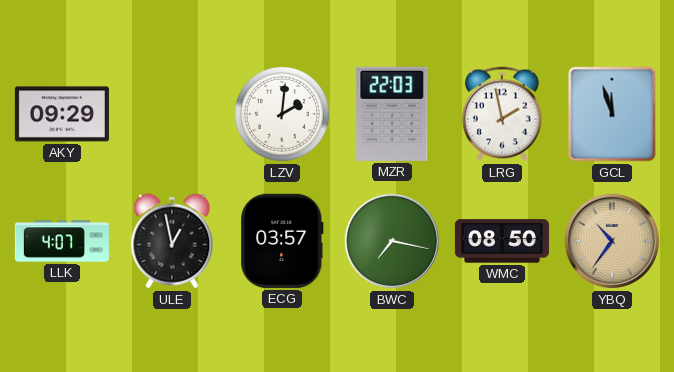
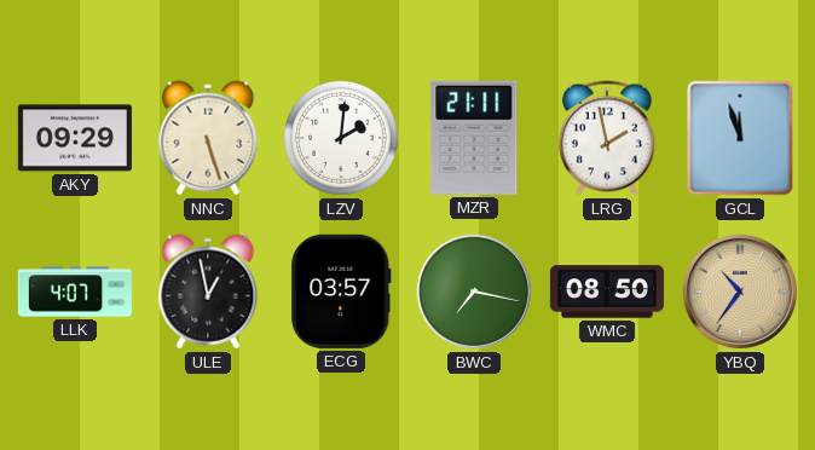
NNC: none -> 5:27 (208, 138)
MZR: 22:03 -> 21:11 (474, 138)
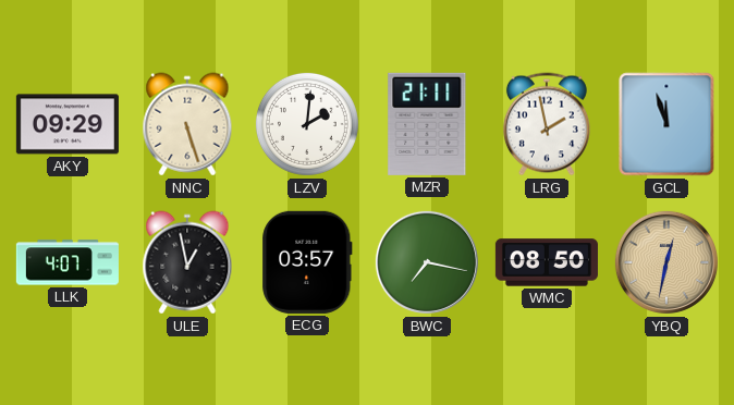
YBQ: 10:36 -> 12:32 (666, 262)
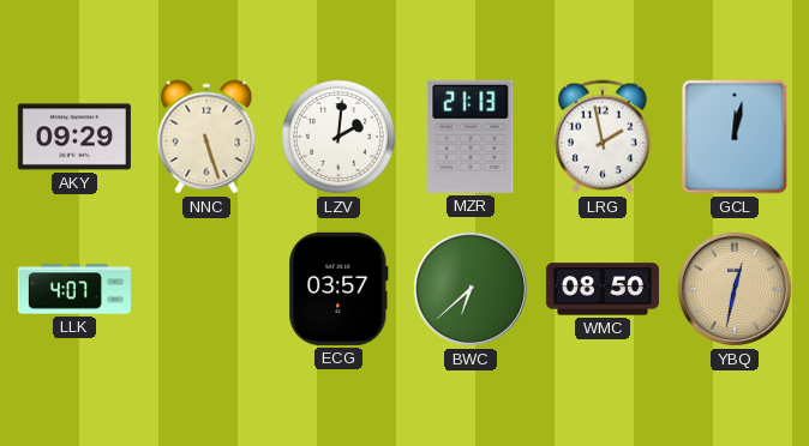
MZR: 21:11 -> 21:13 (471, 137)
GCL: 11:57 -> 12:02 (735, 137)
ULE: 12:58 -> none (187, 262)
BWC: 7:17 -> 6:38 (471, 289)
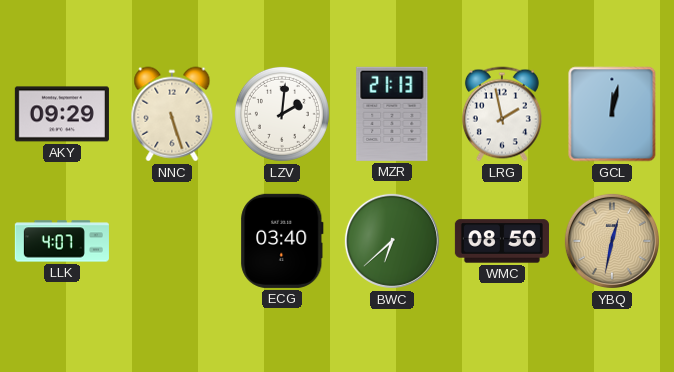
ECG: 03:57 -> 03:40 (282, 241)
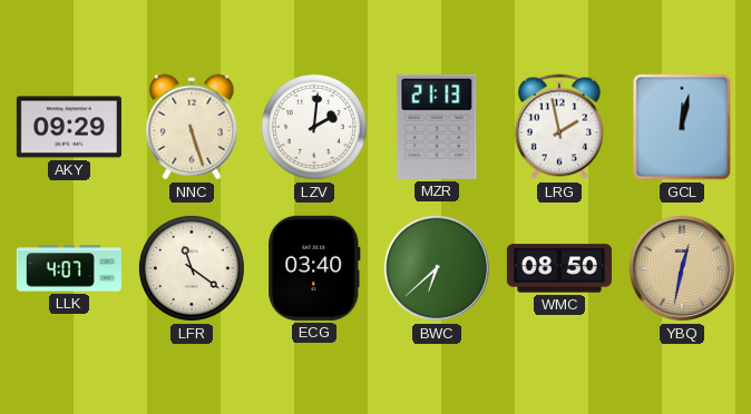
LFR: none -> 11:21 (192, 268)
